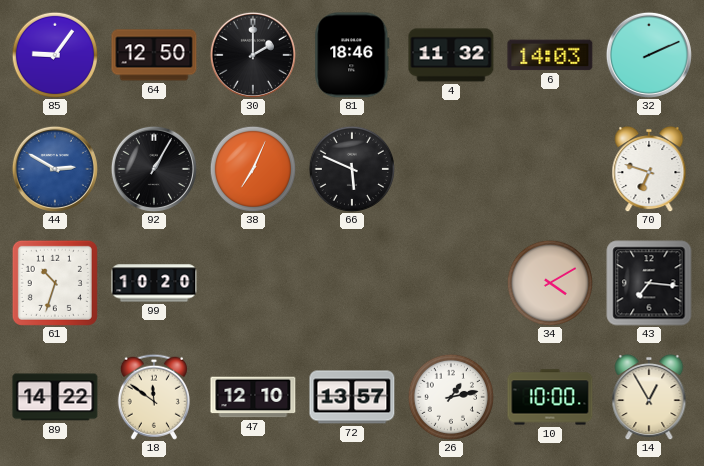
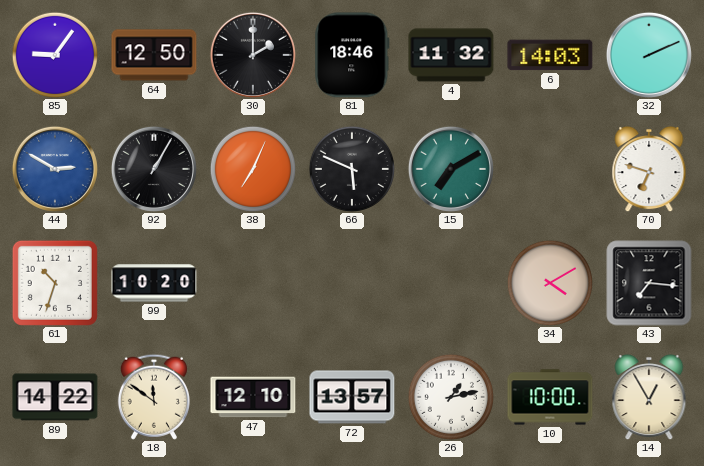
15: none -> 7:10 (451, 169)
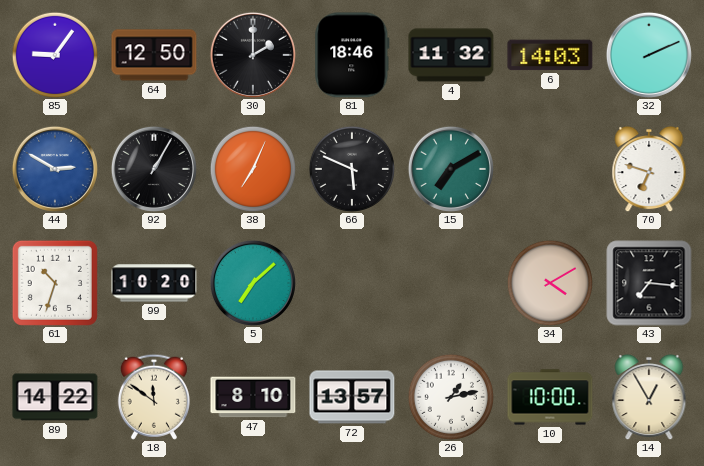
5: none -> 7:08 (253, 283)
47: 12:10 -> 8:10 (253, 397)
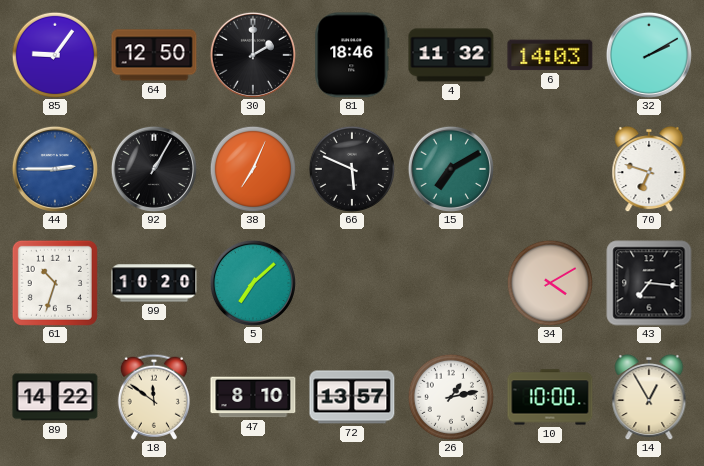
32: 2:11 -> 2:10 (649, 55)
44: 2:50 -> 2:45 (55, 169)
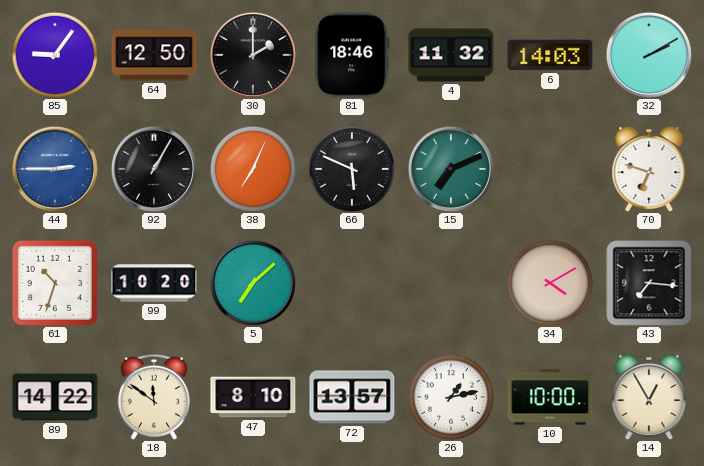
15: 7:10 -> 7:11 (451, 169)
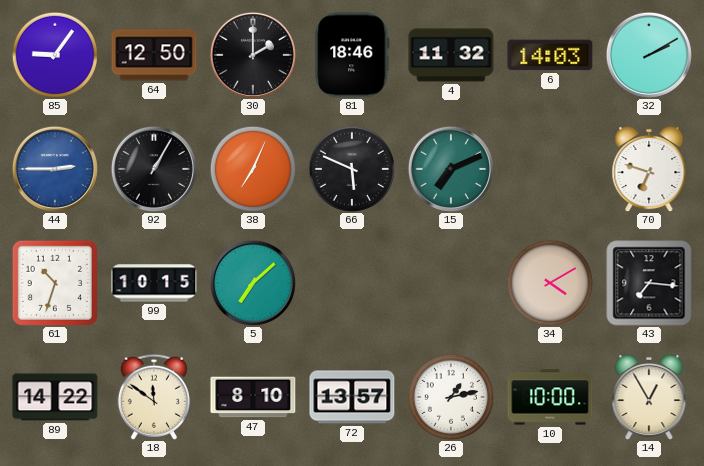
99: 10:20 -> 10:15 (154, 283)
